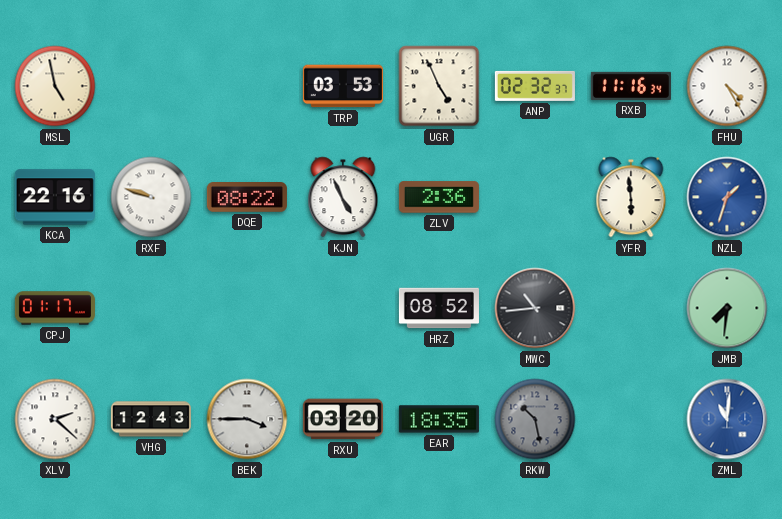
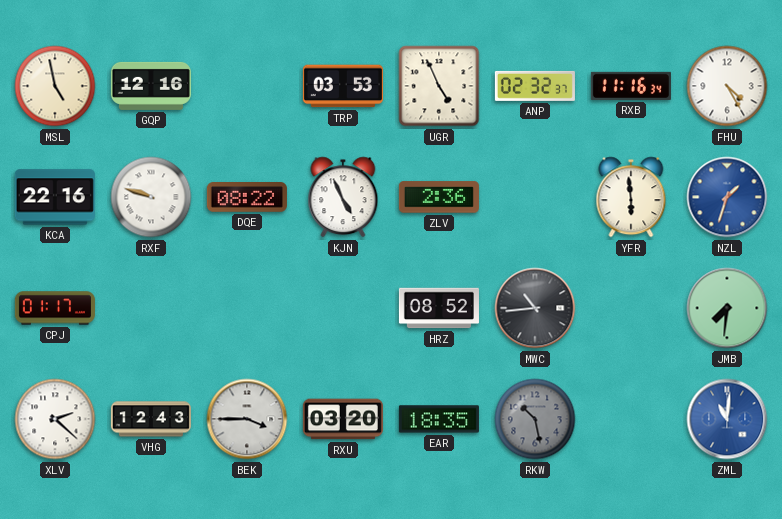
GQP: none -> 12:16 (151, 86)
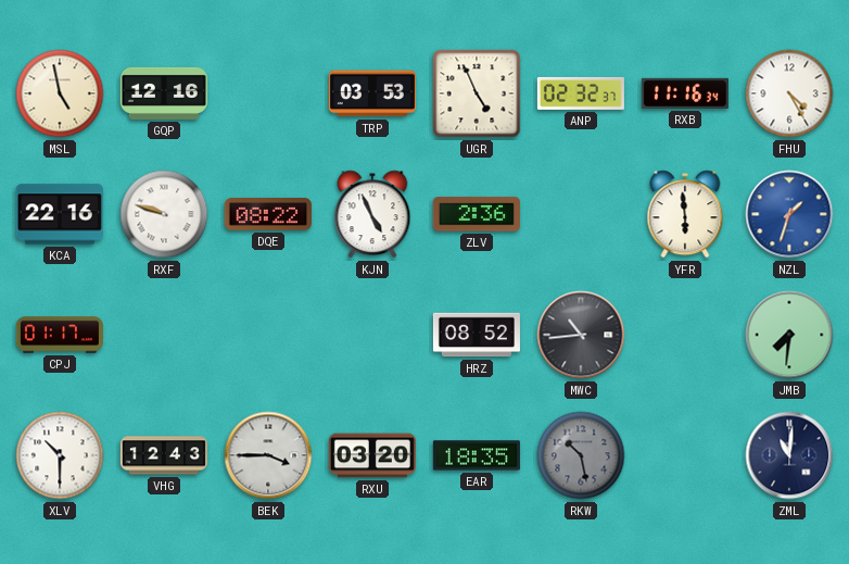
XLV: 2:22 -> 10:30 (60, 455)
ZML dial: blue -> navy (789, 455)
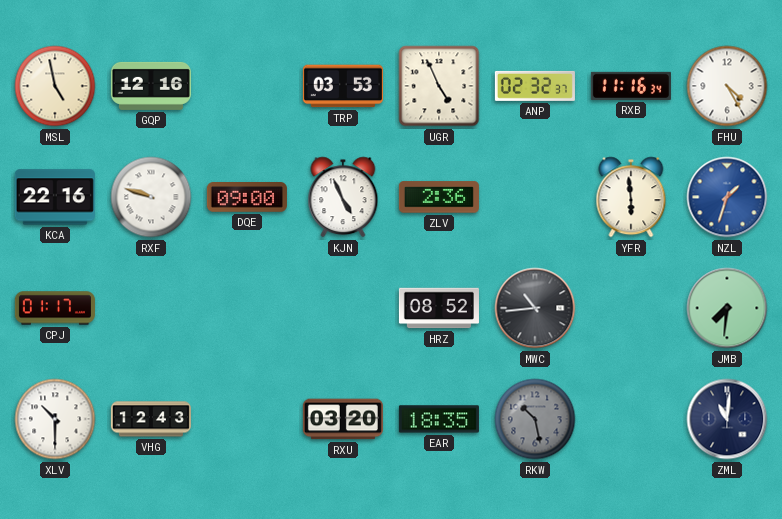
DQE: 08:22 -> 09:00 (247, 197)
BEK: 3:45 -> none (268, 455)
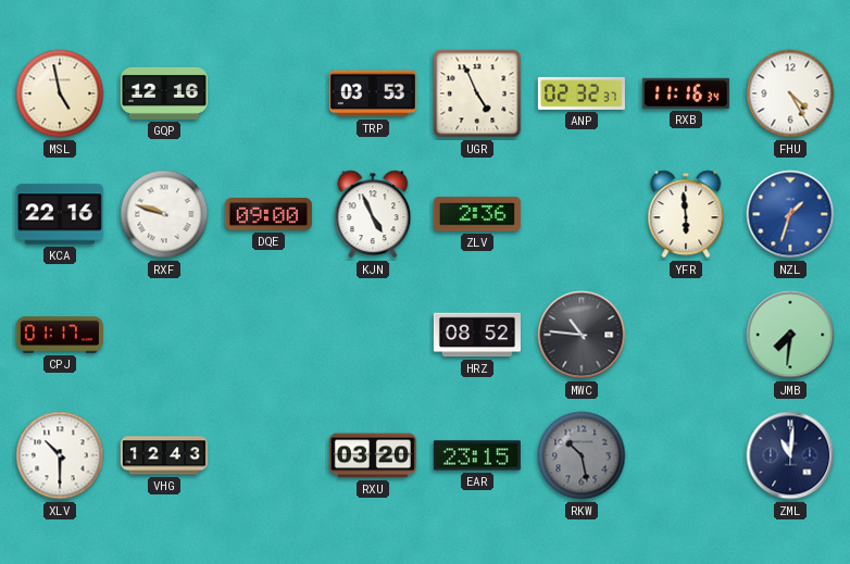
MWC: 10:44 -> 10:46 (582, 335)
EAR: 18:35 -> 23:15 (477, 455)
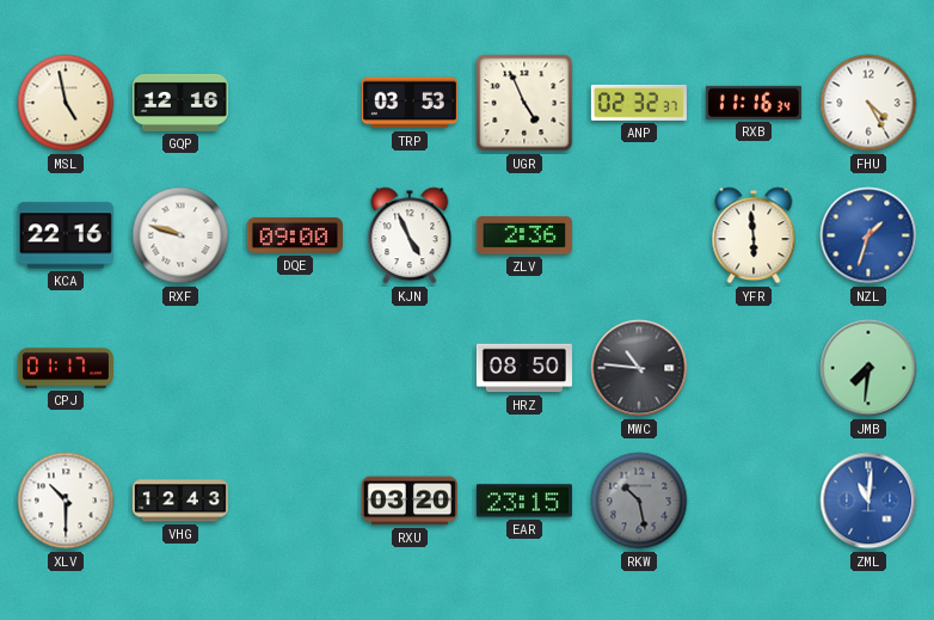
HRZ: 08:52 -> 08:50 (524, 368)
ZML dial: navy -> blue (868, 501)
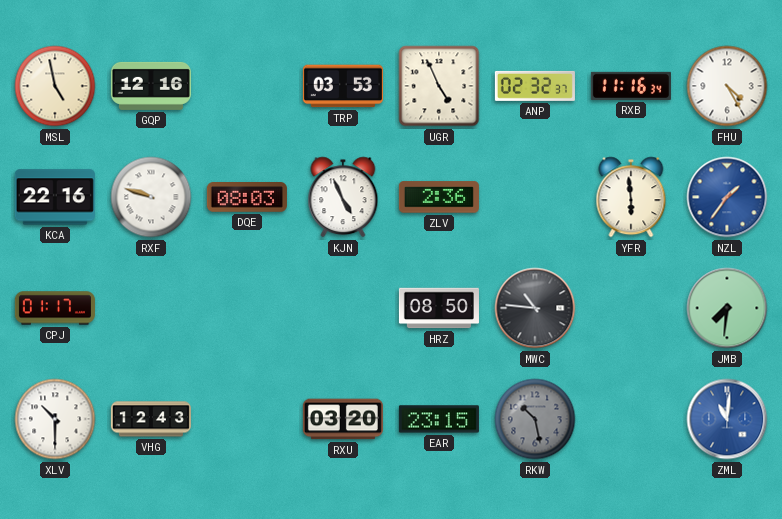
DQE: 09:00 -> 08:03 (247, 197)
NZL: 1:33 -> 1:36 (727, 197)
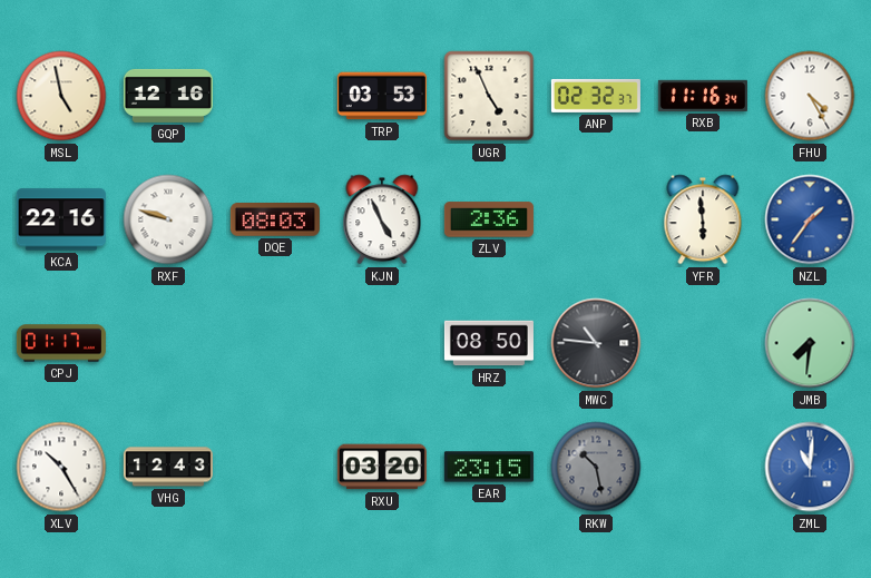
XLV: 10:30 -> 10:25 (61, 467)
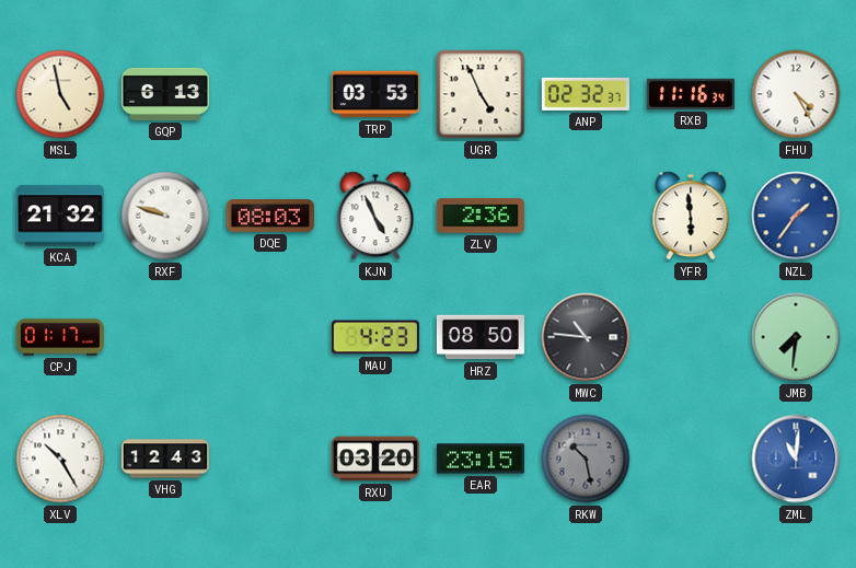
GQP: 12:16 -> 6:13 (165, 94)
KCA: 22:16 -> 21:32 (60, 216)
MAU: none -> 4:23 (375, 337)
